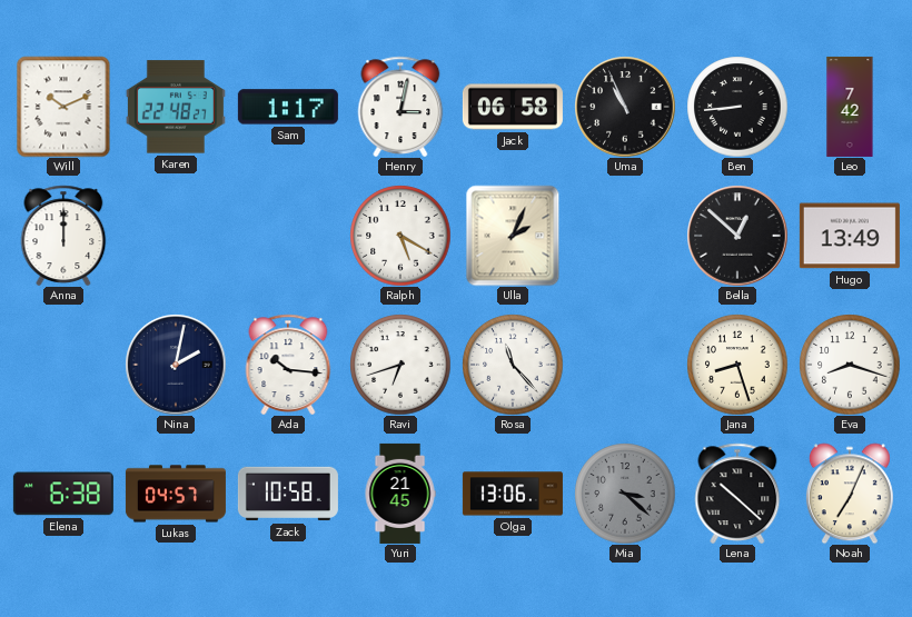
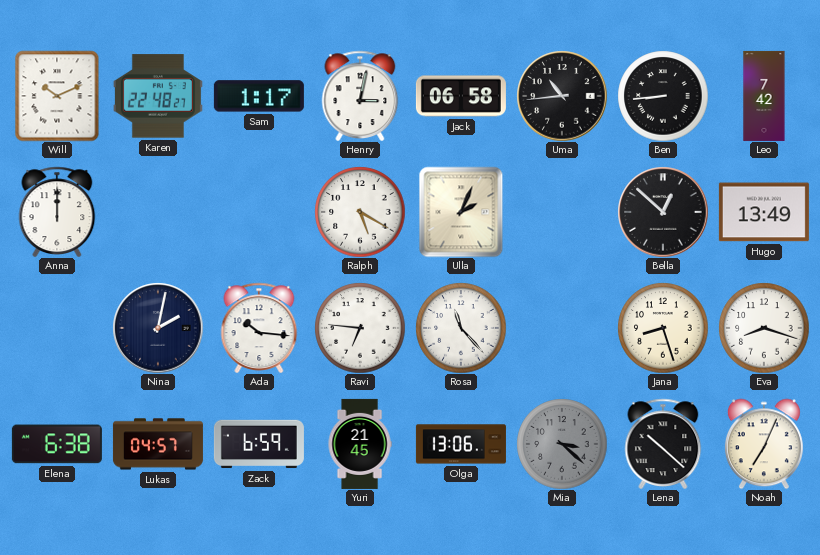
Uma: 10:56 -> 10:44 (562, 96)
Ravi: 6:42 -> 6:46 (360, 328)
Zack: 10:58 -> 6:59 (259, 444)
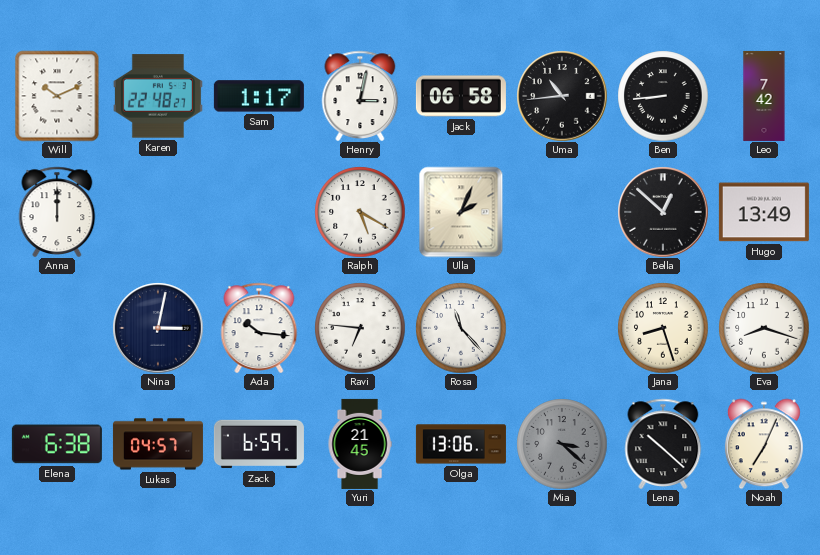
Nina: 2:02 -> 3:02 (158, 328)
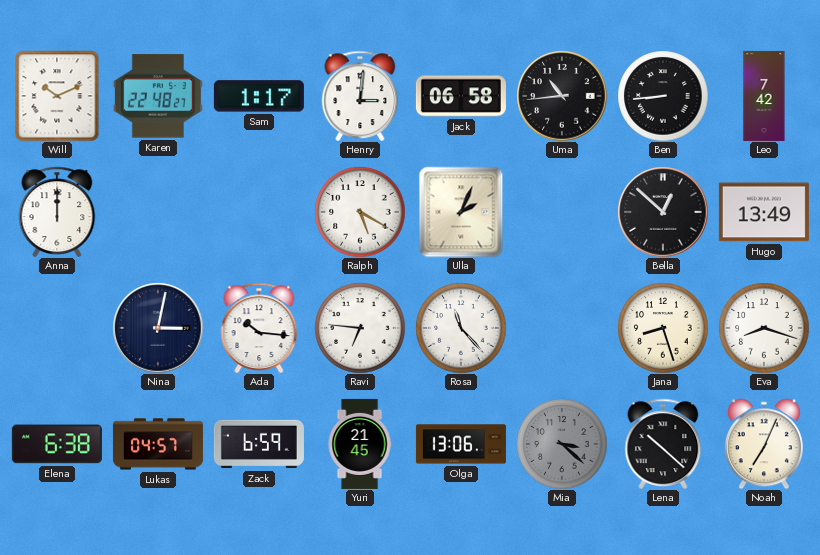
Henry: 3:02 -> 3:01 (360, 95)
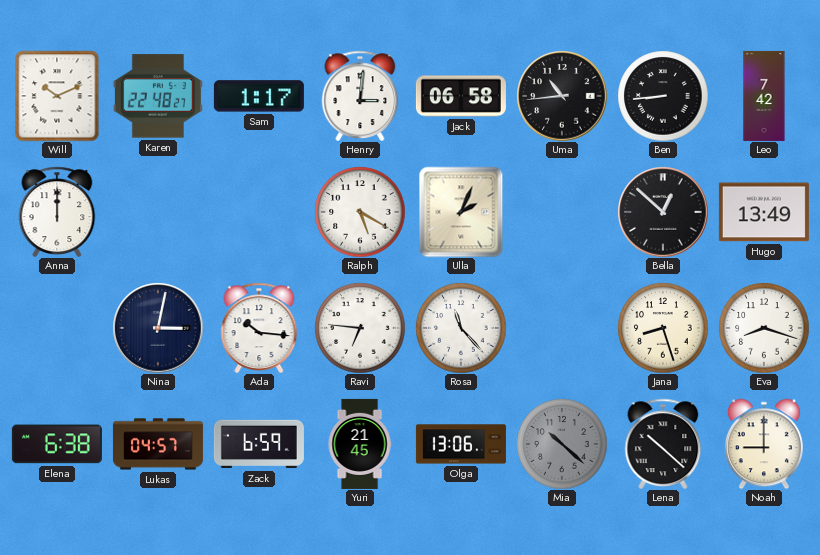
Mia: 3:22 -> 10:22 (562, 444)
Noah: 7:04 -> 9:00 (764, 444)
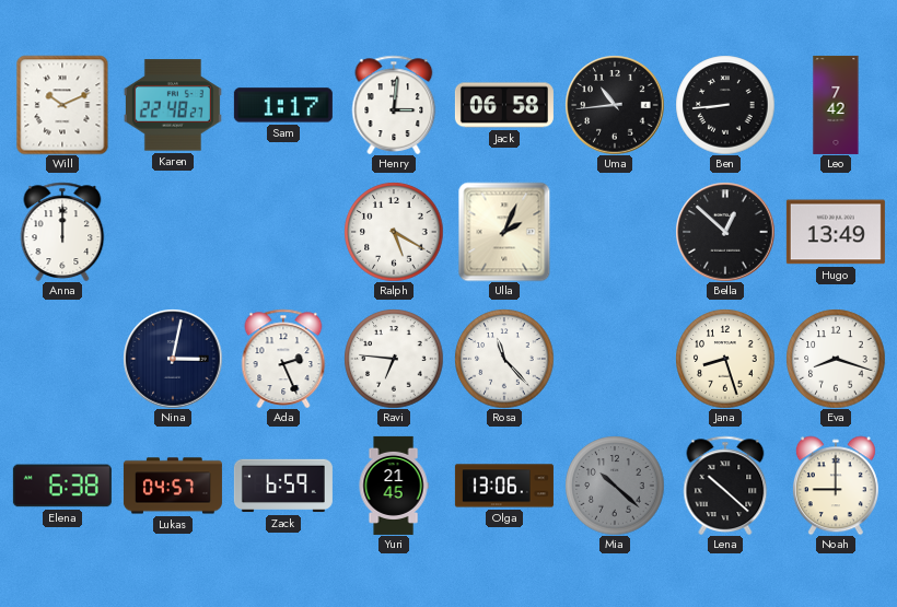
Ada: 10:16 -> 2:26 (283, 358)
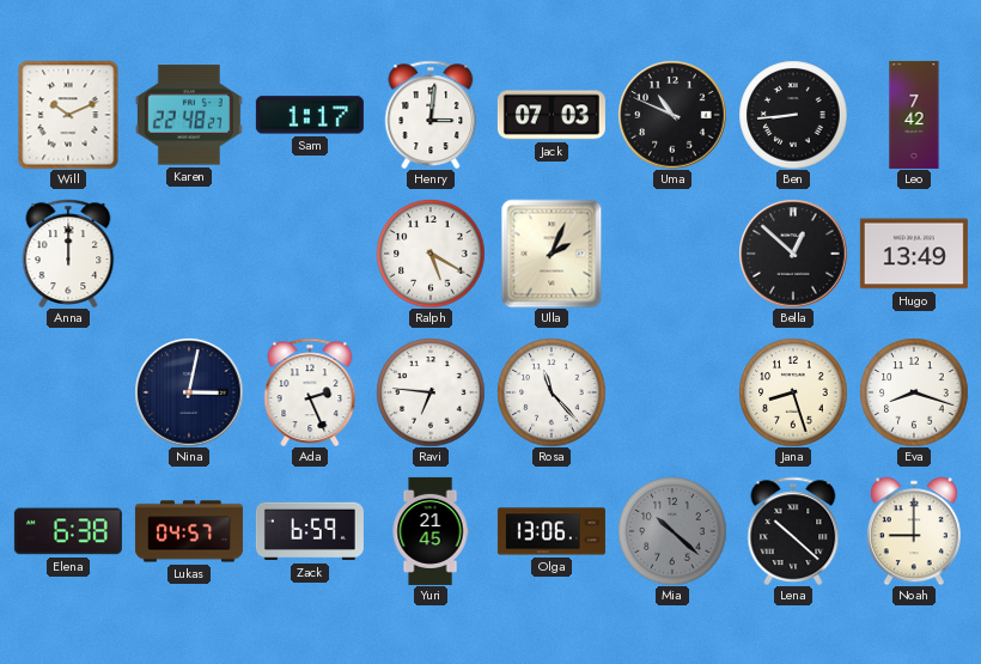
Jack: 06:58 -> 07:03 (552, 115)
Uma: 10:44 -> 10:49 (672, 115)
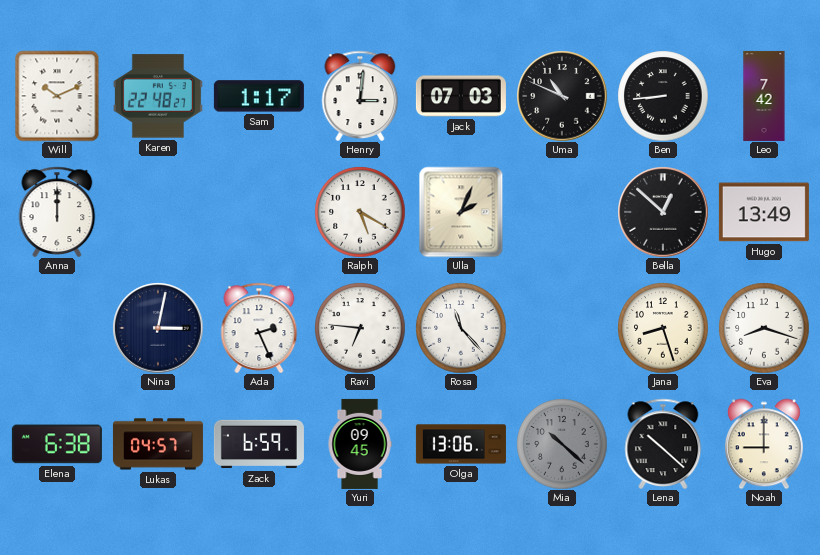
Yuri: 21:45 -> 09:45 (360, 444)
